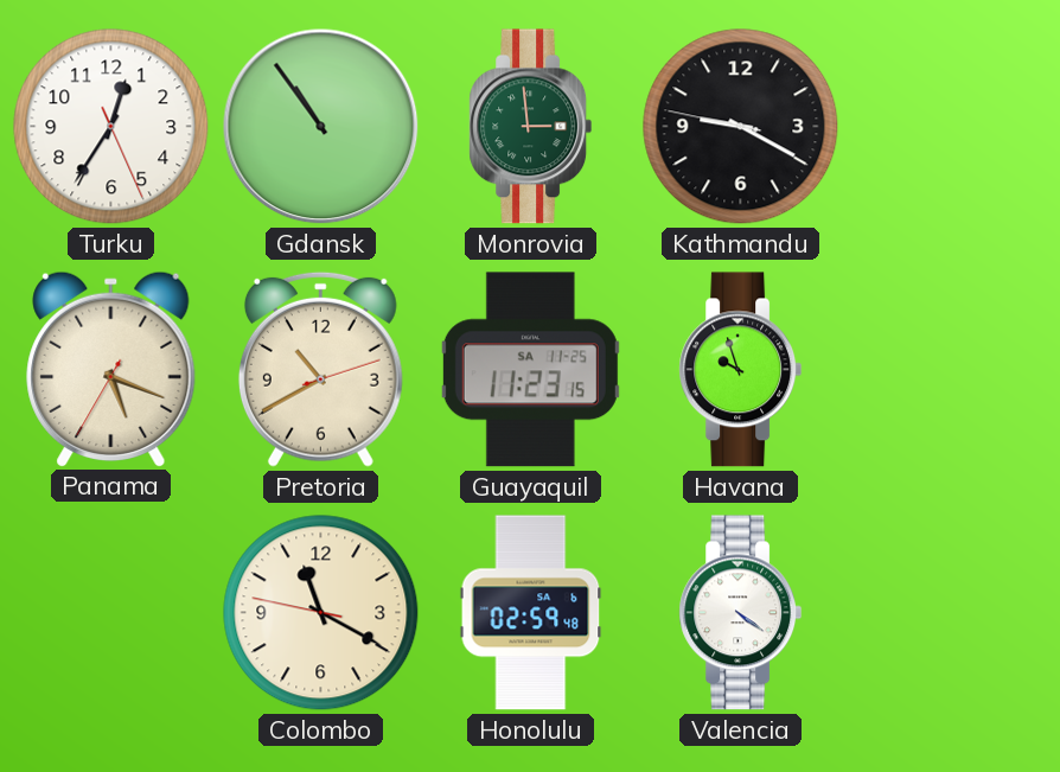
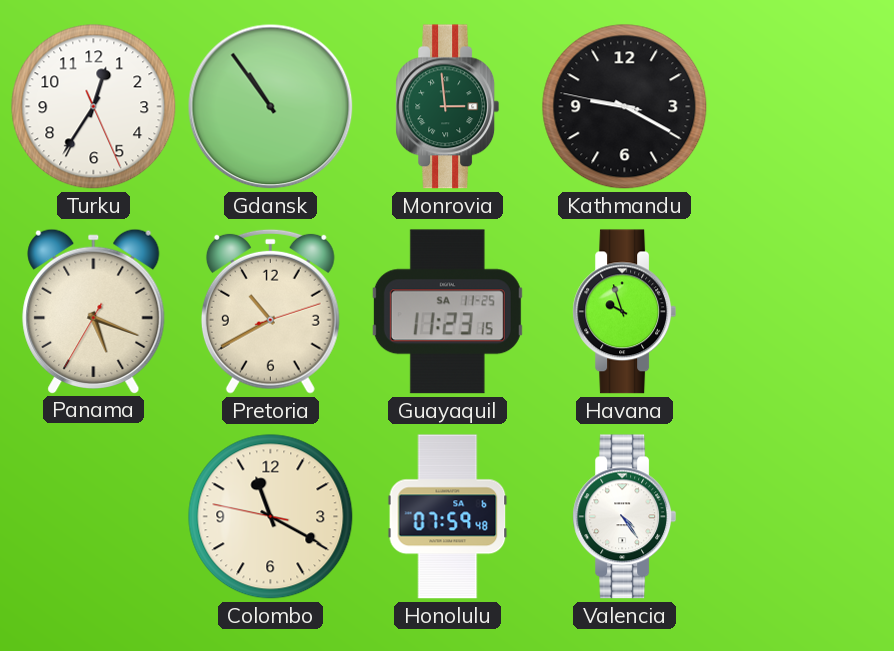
Honolulu: 02:59 -> 07:59 (448, 517)
Valencia: 4:21 -> 4:24 (625, 517)
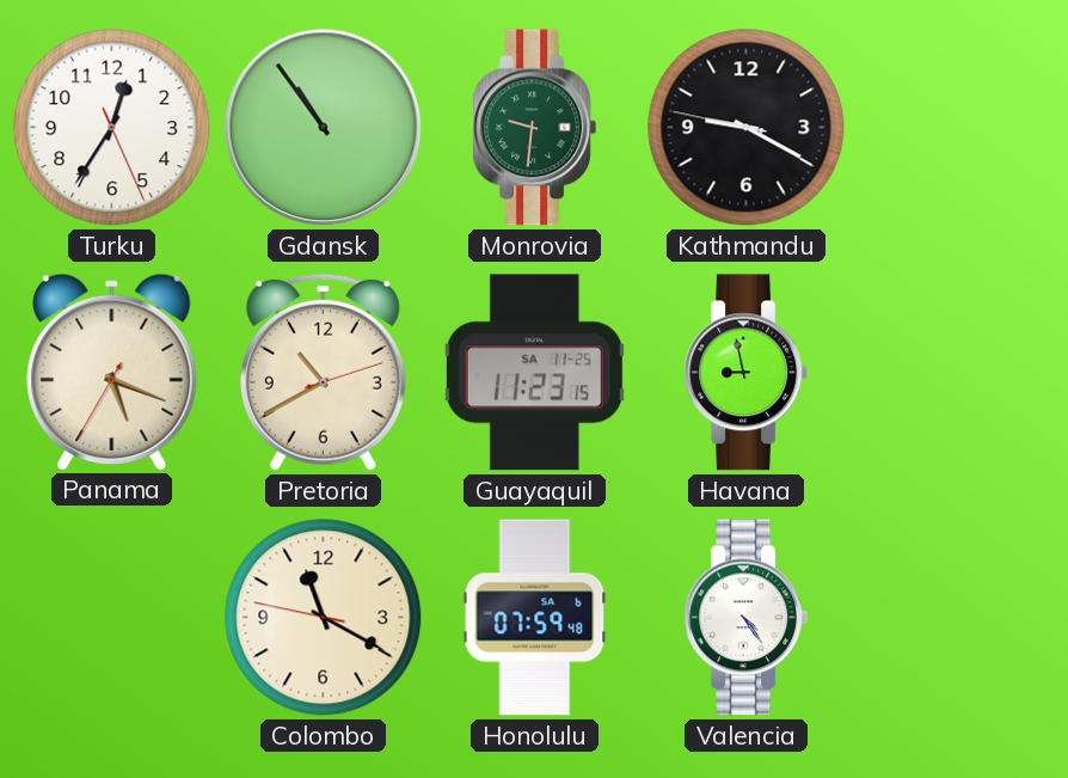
Monrovia: 2:59 -> 9:31 (535, 128)
Havana: 9:57 -> 8:58 (747, 373)
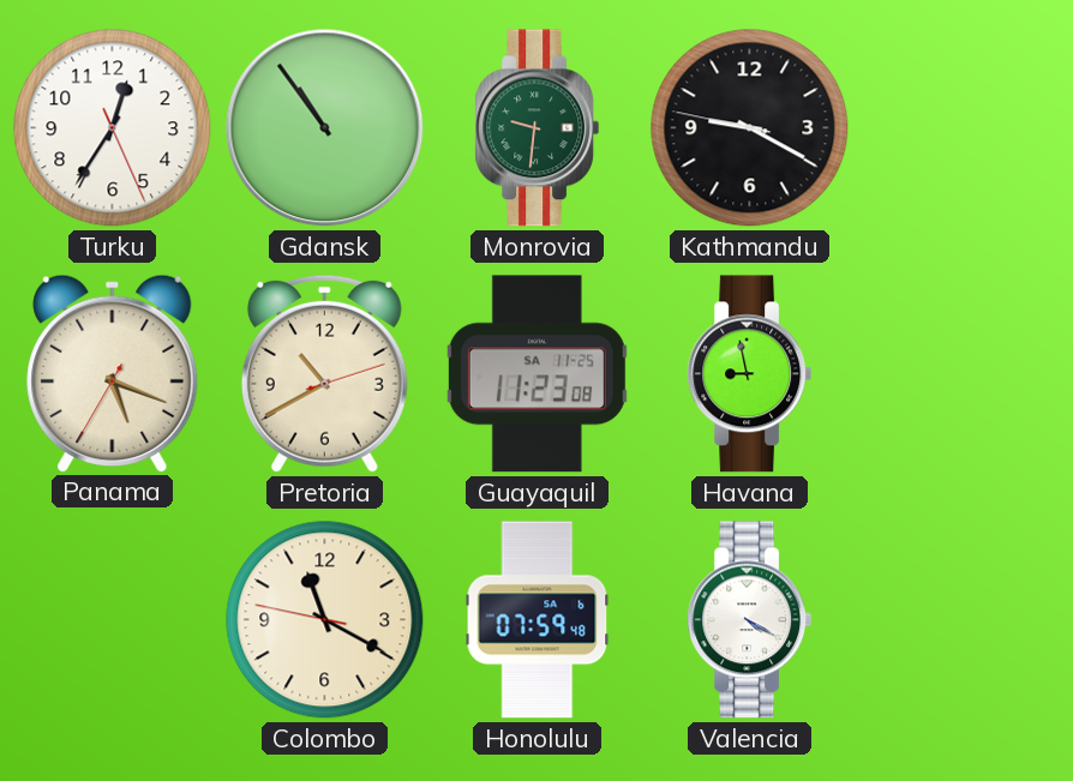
Guayaquil: 11:23:15 -> 11:23:08 (536, 374)
Valencia: 4:24 -> 4:20 (750, 620)
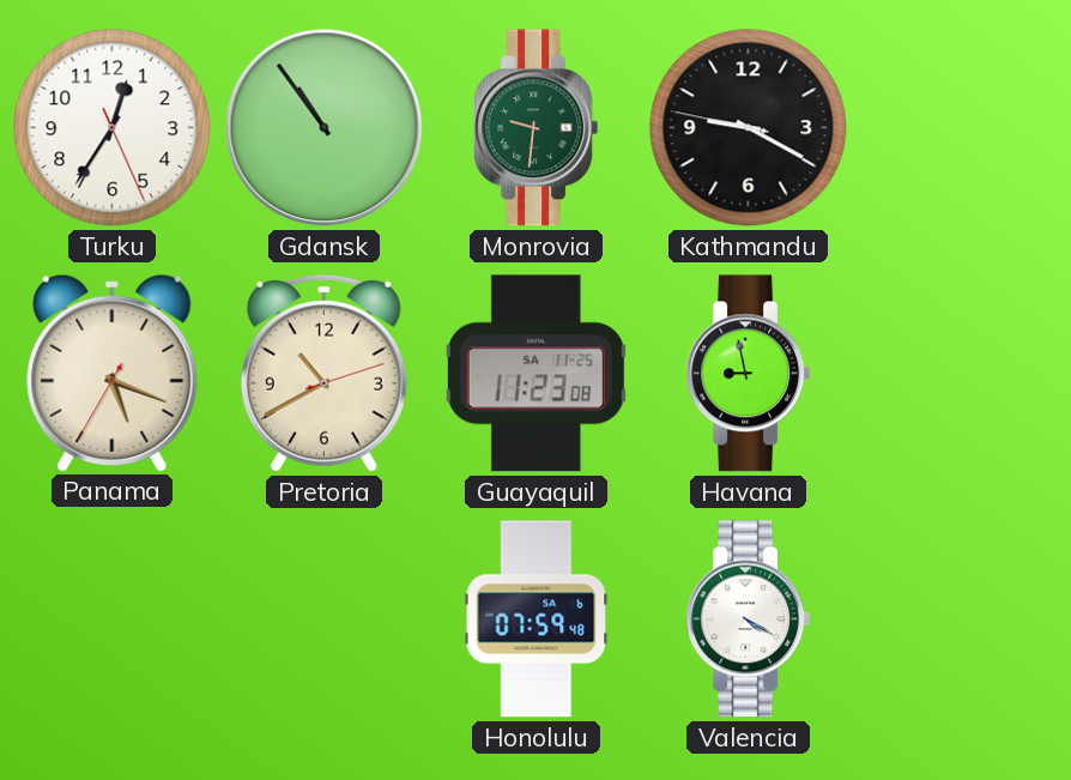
Colombo: 11:19 -> none (325, 620)
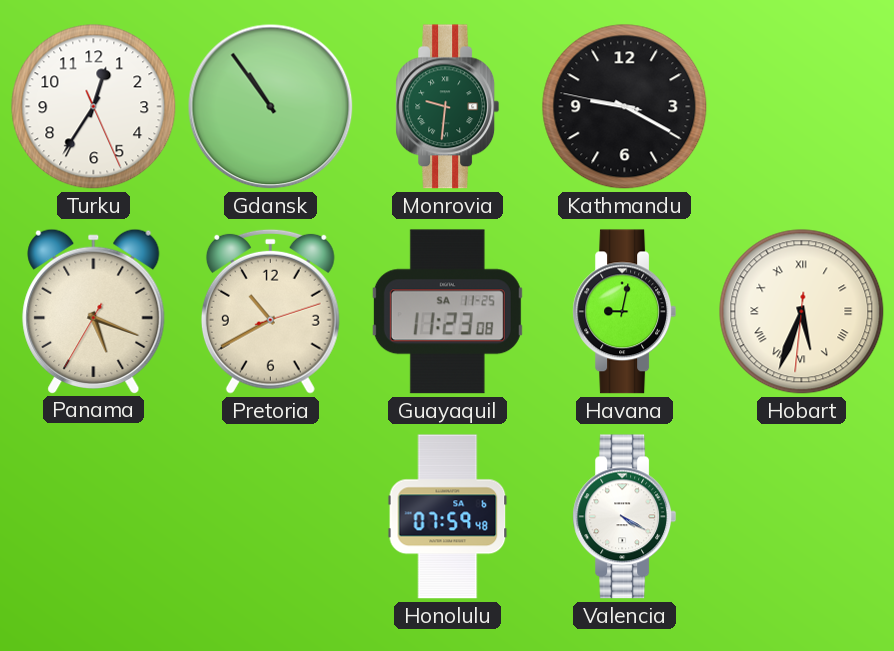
Havana: 8:58 -> 9:02 (625, 312)
Hobart: none -> 5:33 (802, 312)
